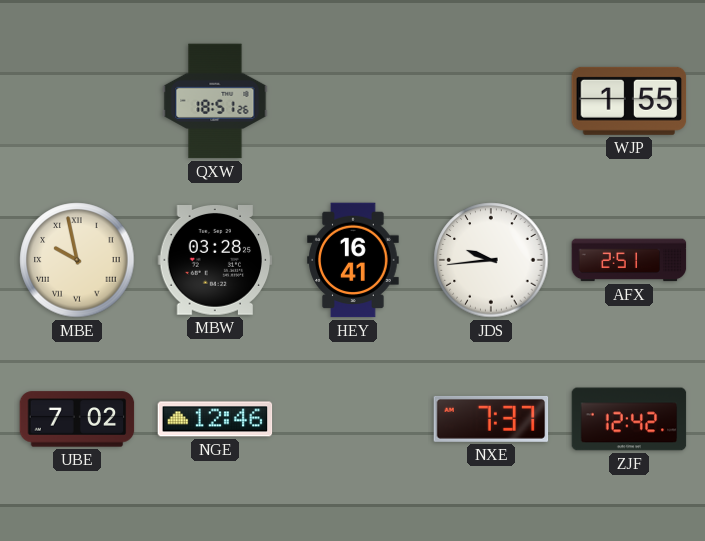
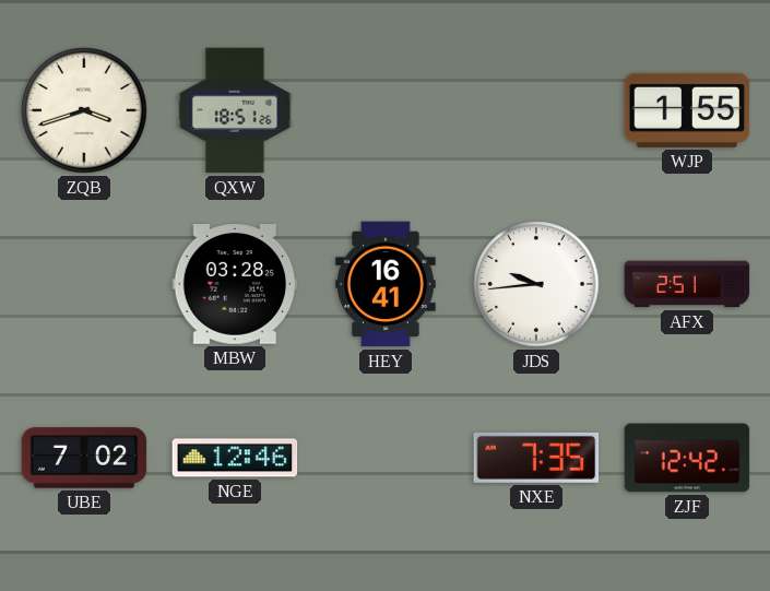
ZQB: none -> 3:42 (84, 110)
MBE: 9:58 -> none (77, 260)
NXE: 7:37 -> 7:35 (536, 458)
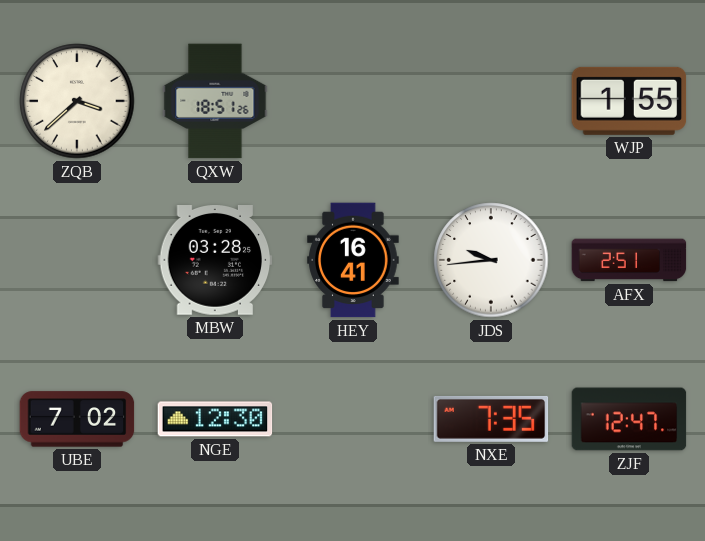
ZQB: 3:42 -> 3:38 (77, 101)
NGE: 12:46 -> 12:30 (215, 419)
ZJF: 12:42 -> 12:47 (629, 419)
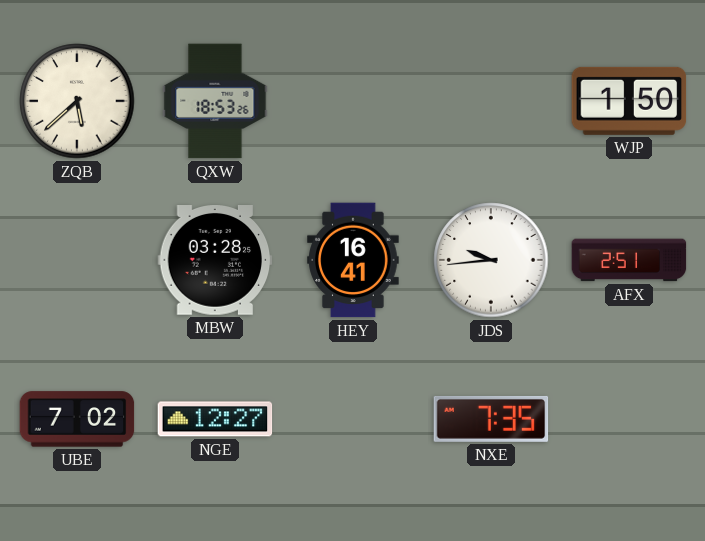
ZQB: 3:38 -> 5:38 (77, 101)
QXW: 18:51 -> 18:53 (215, 101)
WJP: 1:55 -> 1:50 (629, 101)
NGE: 12:30 -> 12:27 (215, 419)
ZJF: 12:47 -> none (629, 419)
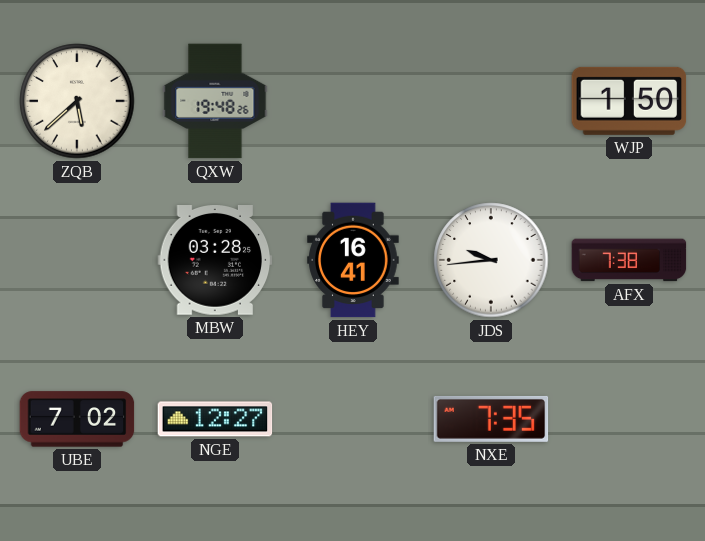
QXW: 18:53 -> 19:48 (215, 101)
AFX: 2:51 -> 7:38 (629, 260)
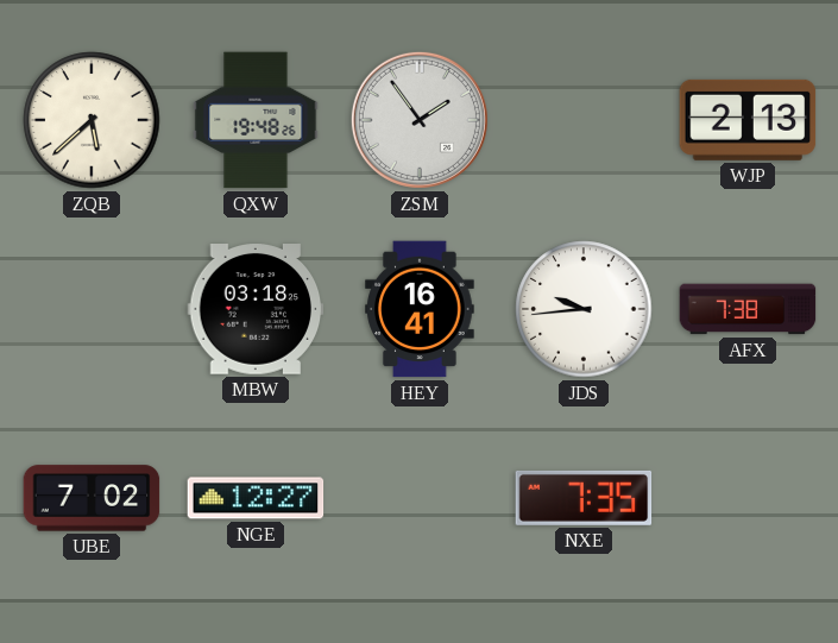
ZSM: none -> 1:54 (420, 120)
WJP: 1:50 -> 2:13 (748, 120)
MBW: 03:28 -> 03:18 (256, 310)
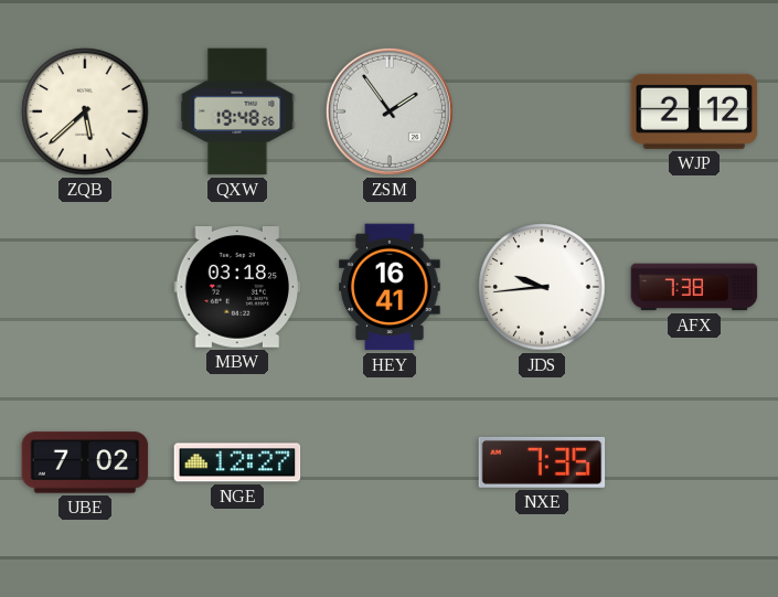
WJP: 2:13 -> 2:12 (694, 111)
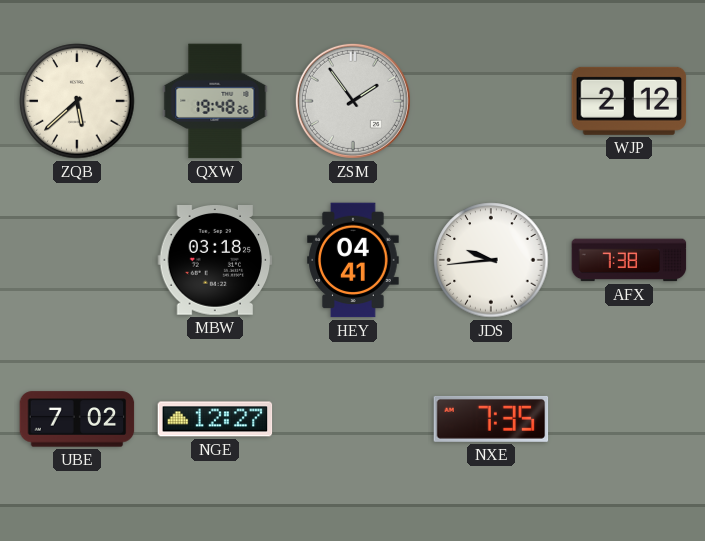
HEY: 16:41 -> 04:41 (353, 260)
